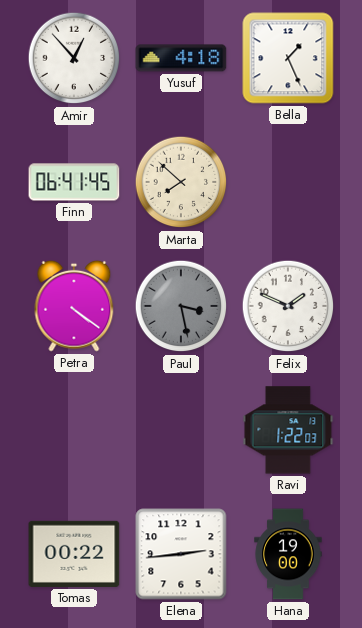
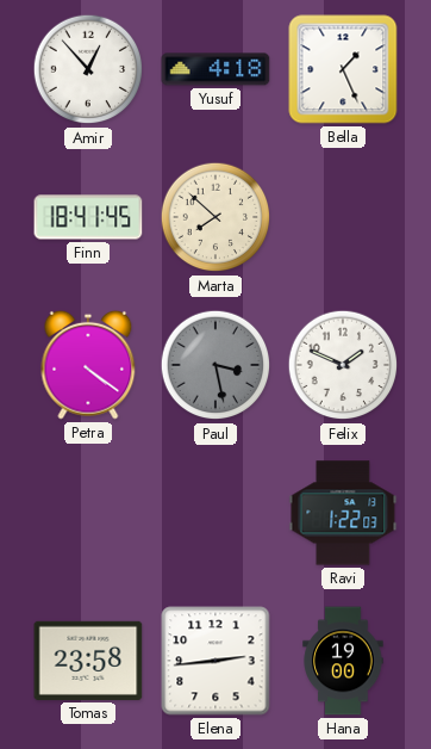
Finn: 06:41 -> 18:41 (88, 217)
Tomas: 00:22 -> 23:58 (88, 661)
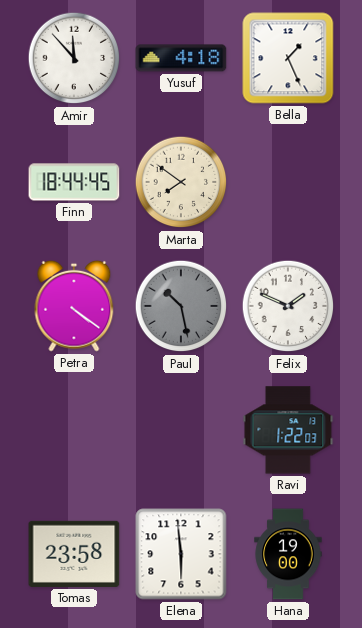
Amir: 12:53 -> 11:53 (74, 58)
Finn: 18:41 -> 18:44 (74, 182)
Marta: 7:52 -> 7:51 (181, 182)
Paul: 3:28 -> 10:28 (181, 306)
Elena: 2:44 -> 5:59 (181, 554)
